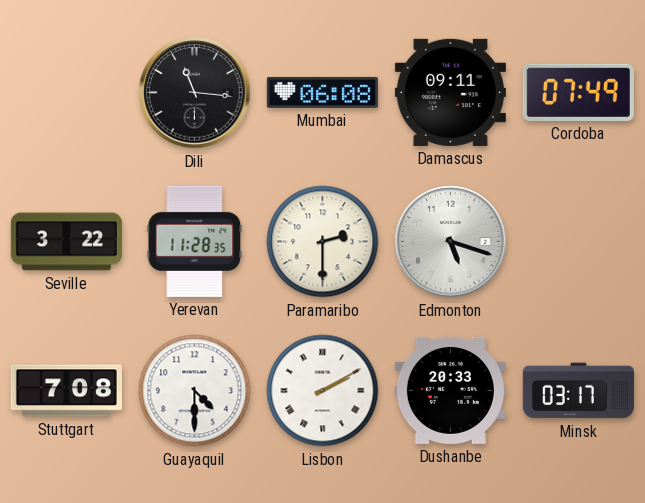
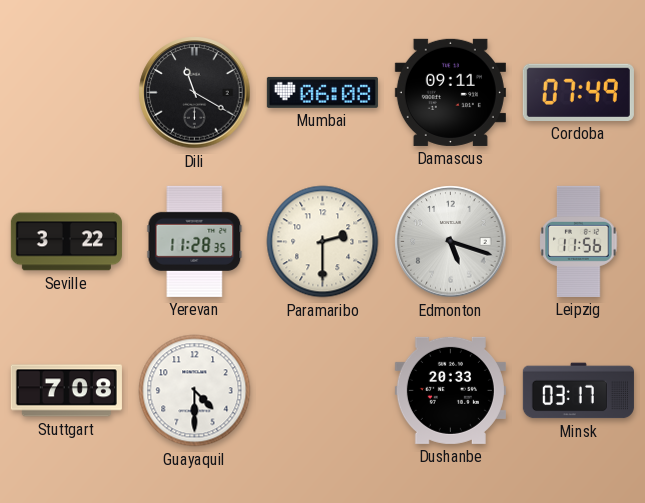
Dili: 11:16 -> 11:20 (195, 93)
Leipzig: none -> 11:56 (579, 241)
Lisbon: 2:10 -> none (323, 391)
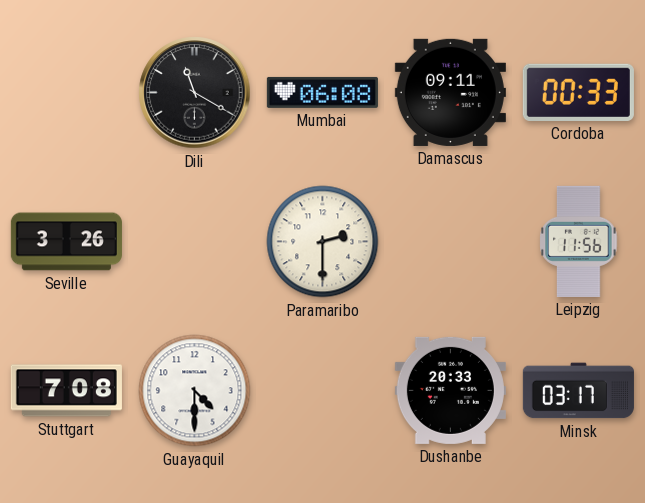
Cordoba: 07:49 -> 00:33 (578, 92)
Seville: 3:22 -> 3:26 (66, 242)
Yerevan: 11:28 -> none (195, 241)
Edmonton: 5:18 -> none (451, 242)
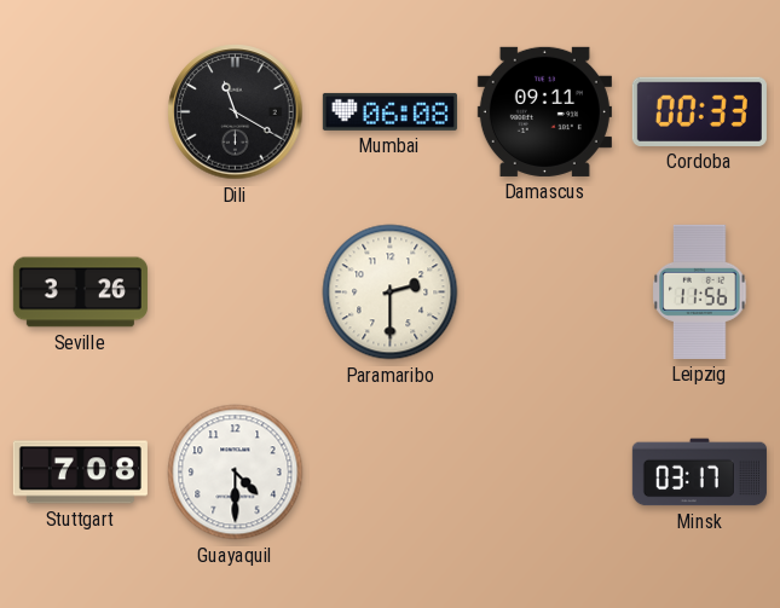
Dushanbe: 20:33 -> none (450, 390)
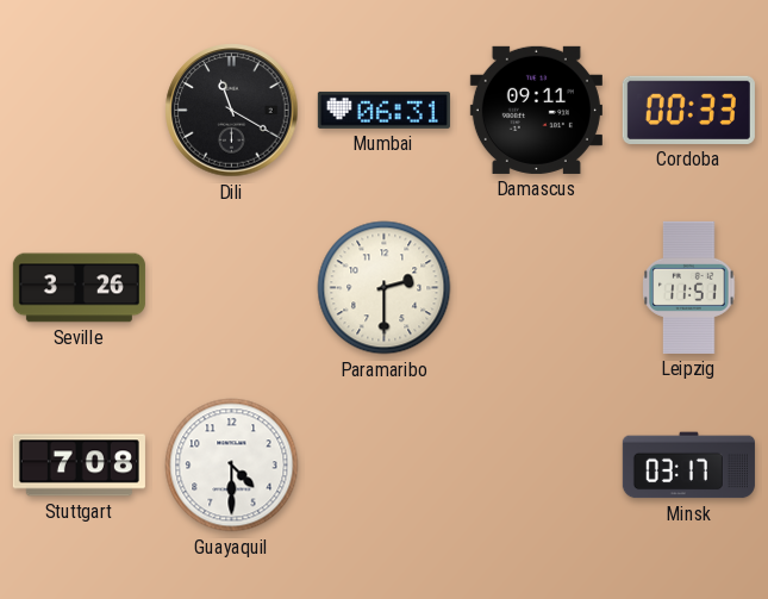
Mumbai: 06:08 -> 06:31 (383, 110)
Leipzig: 11:56 -> 11:51 (689, 287)
